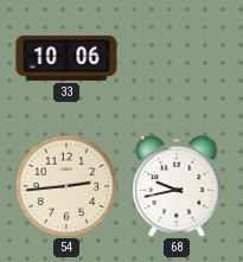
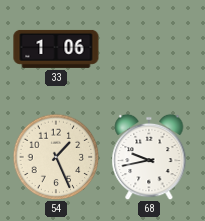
33: 10:06 -> 1:06 (56, 49)
54: 2:44 -> 1:26 (56, 157)
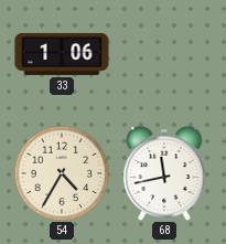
54: 1:26 -> 4:35 (62, 173)
68: 9:43 -> 11:43 (164, 173)
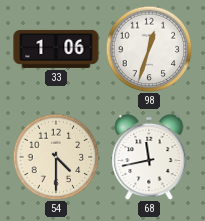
98: none -> 12:33 (149, 49)
54: 4:35 -> 4:30 (56, 157)
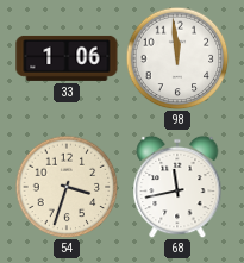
98: 12:33 -> 11:59 (177, 58)
54: 4:30 -> 3:33 (67, 187)
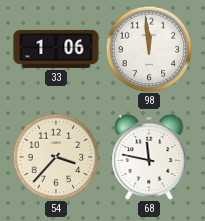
54: 3:33 -> 3:37 (56, 157)
68: 11:43 -> 11:47 (149, 157)
